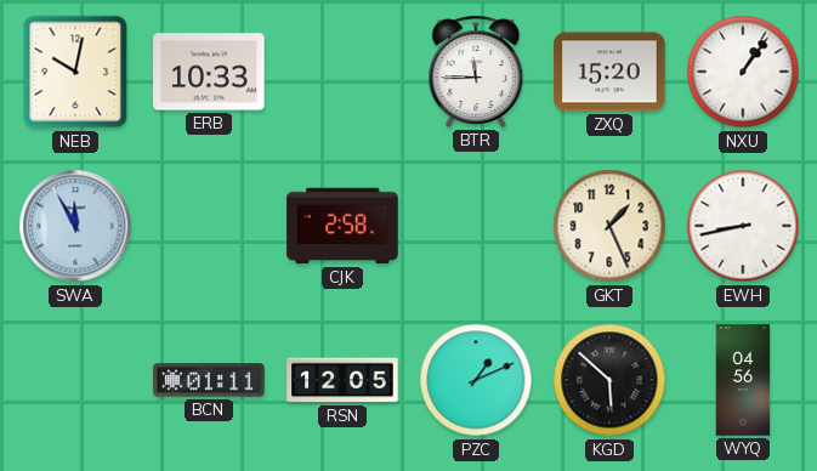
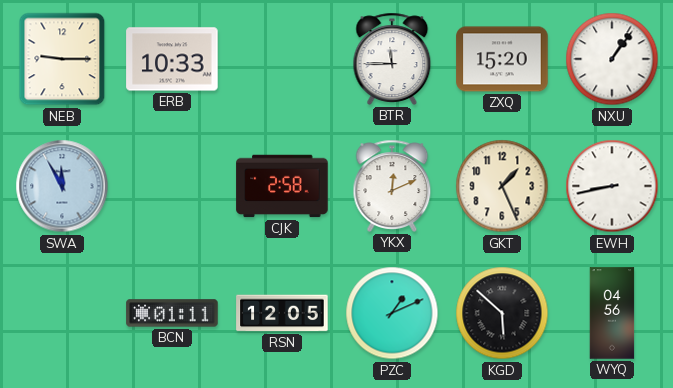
NEB: 10:02 -> 9:15 (62, 59)
YKX: none -> 12:11 (392, 186)
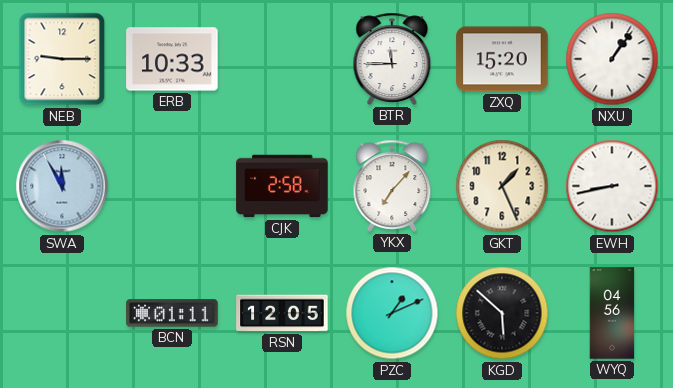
YKX: 12:11 -> 7:07 (392, 186)
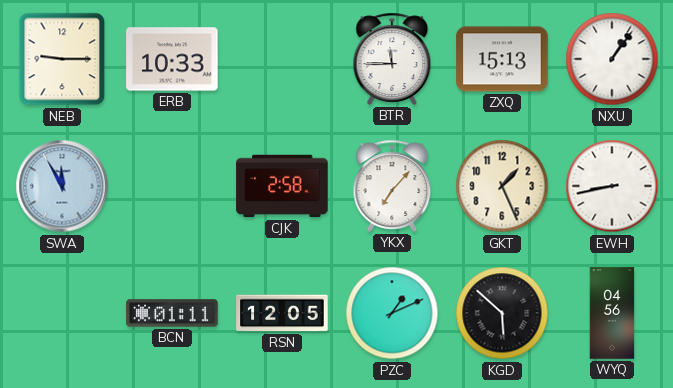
ZXQ: 15:20 -> 15:13 (502, 59)
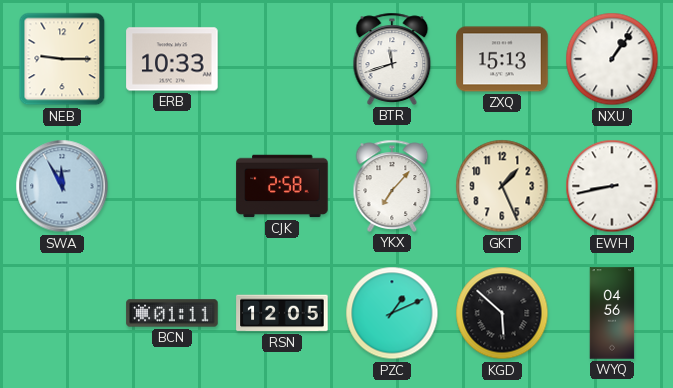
BTR: 11:45 -> 11:42 (392, 59)
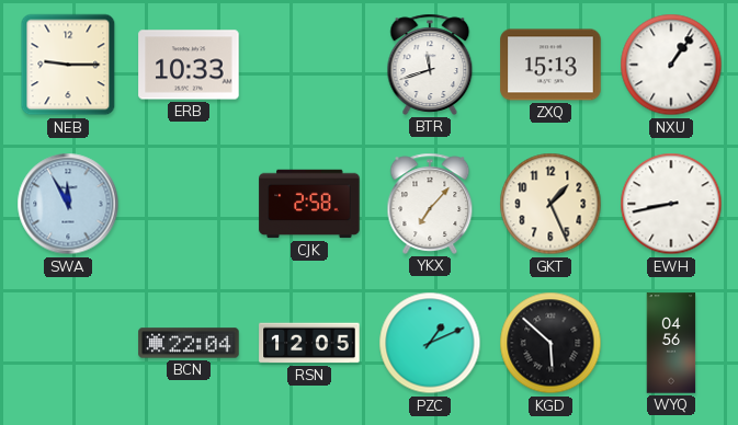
BCN: 01:11 -> 22:04 (189, 343)
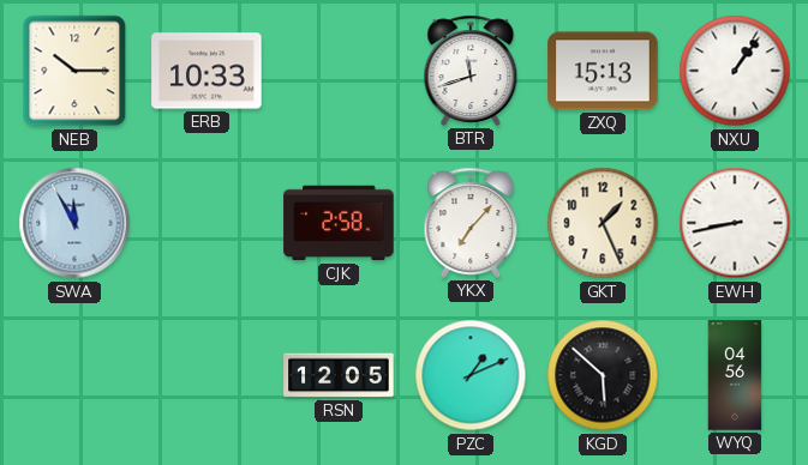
NEB: 9:15 -> 10:15 (74, 71)
BCN: 22:04 -> none (189, 343)
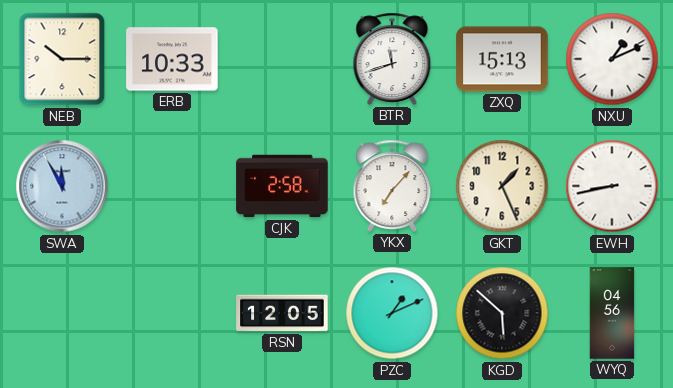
NXU: 1:06 -> 1:11 (612, 59)
